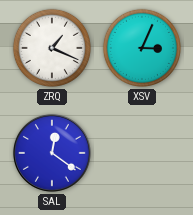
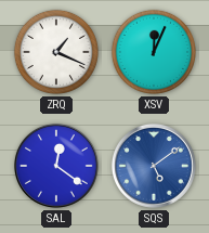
XSV: 3:04 -> 12:04 (154, 52)
SQS: none -> 5:09 (154, 166)
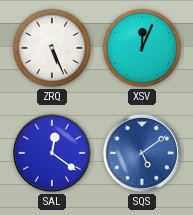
ZRQ: 1:19 -> 5:26 (52, 48)
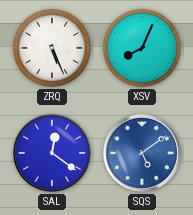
XSV: 12:04 -> 8:04 (142, 48)
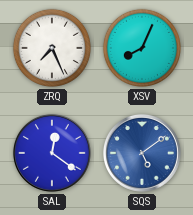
ZRQ: 5:26 -> 7:26 (52, 48)
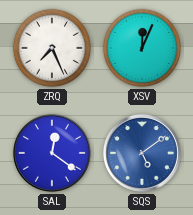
XSV: 8:04 -> 12:04 (142, 48)
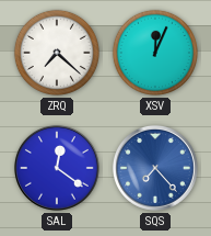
ZRQ: 7:26 -> 7:22 (57, 53)
SQS: 5:09 -> 7:23 (155, 168)
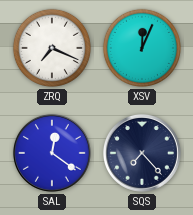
ZRQ: 7:22 -> 7:19 (52, 48)
SQS dial: blue -> navy (142, 153)
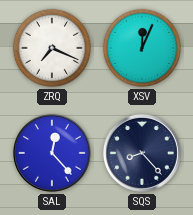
SAL: 12:21 -> 12:23 (52, 153)
SQS: 7:23 -> 8:23 (142, 153)
